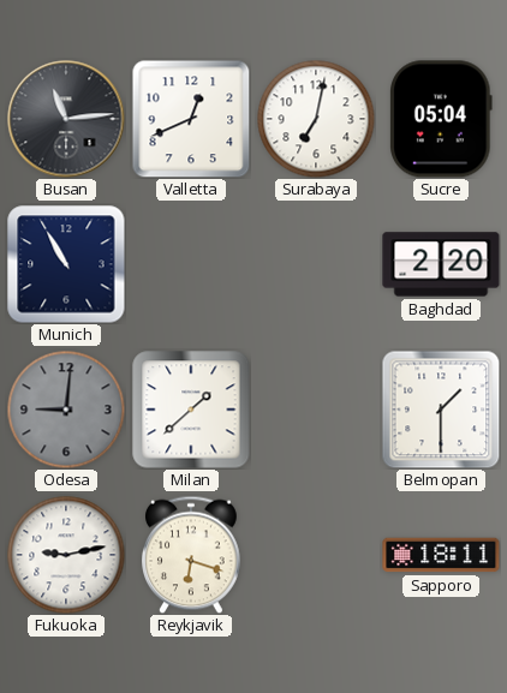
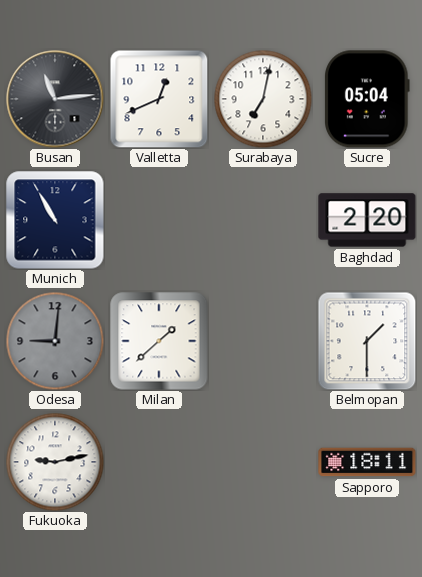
Reykjavik: 6:18 -> none (192, 555)
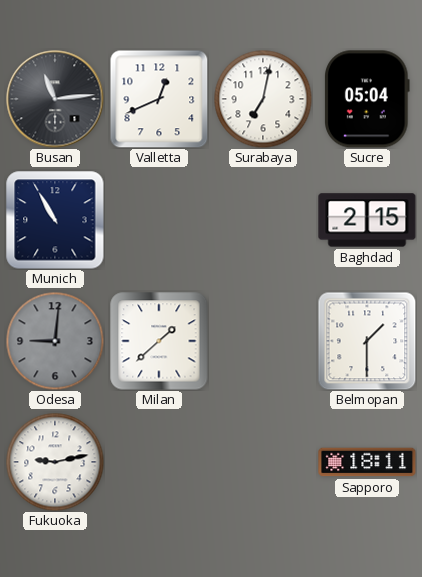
Baghdad: 2:20 -> 2:15 (367, 220)
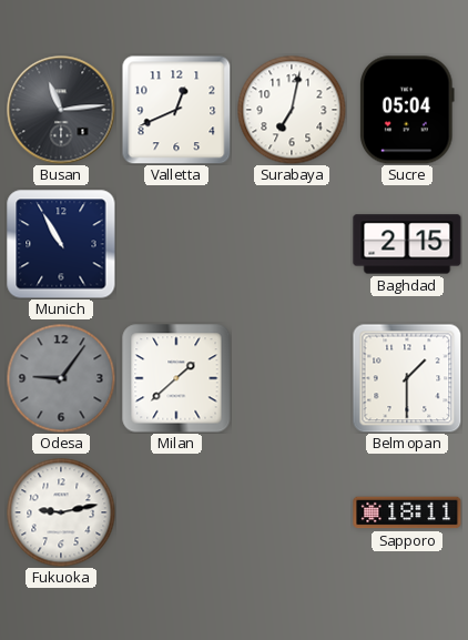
Odesa: 9:01 -> 9:06 (61, 378)
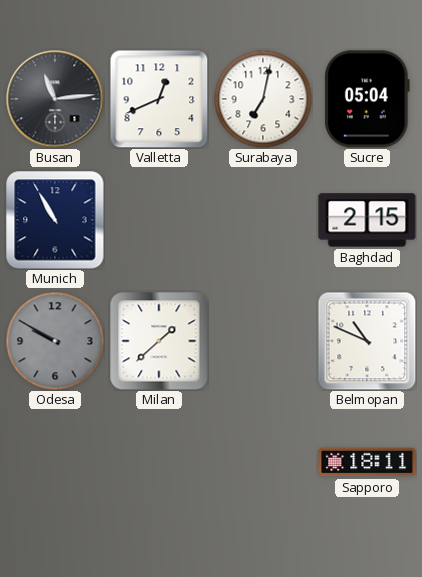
Odesa: 9:06 -> 9:50 (55, 341)
Belmopan: 1:30 -> 10:49 (367, 341)
Fukuoka: 9:13 -> none (61, 512)
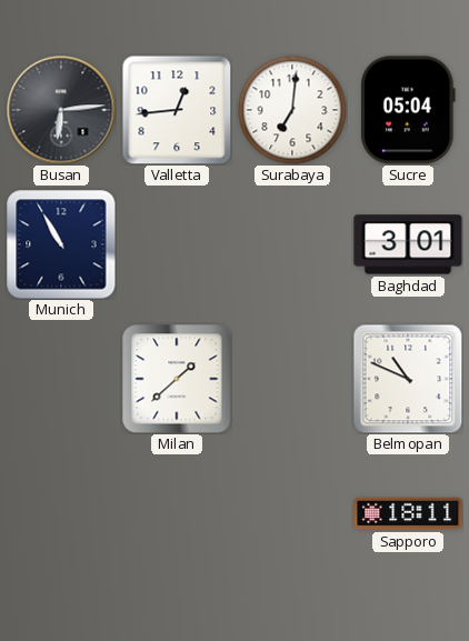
Busan: 11:14 -> 6:14 (61, 110)
Valletta: 12:41 -> 12:44 (177, 110)
Surabaya: 7:02 -> 7:01 (292, 110)
Baghdad: 2:15 -> 3:01 (408, 244)
Odesa: 9:50 -> none (55, 341)
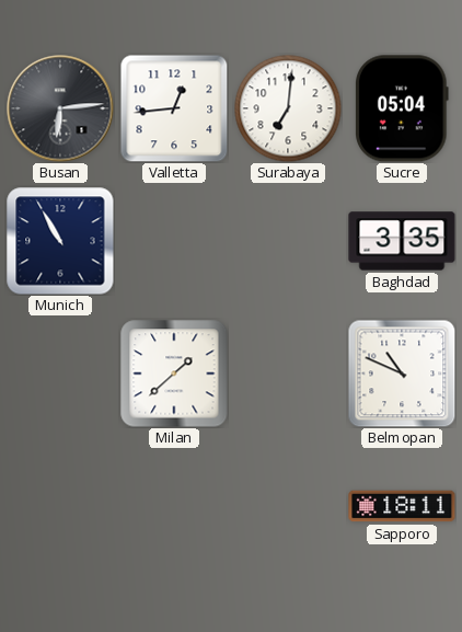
Baghdad: 3:01 -> 3:35 (402, 241)
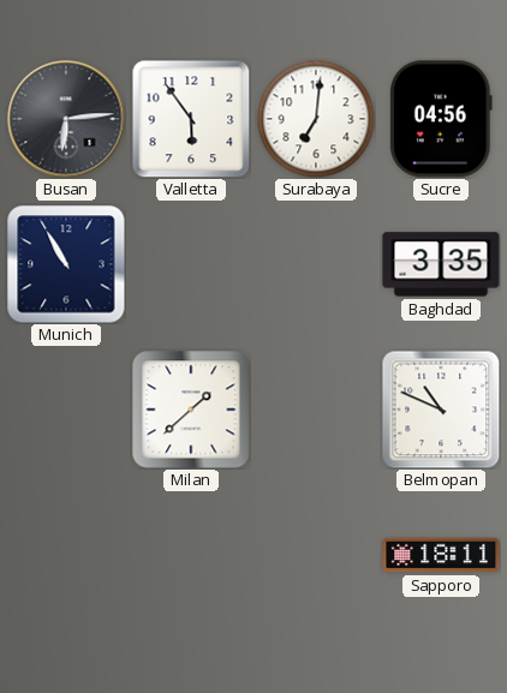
Valletta: 12:44 -> 5:54 (191, 119)
Sucre: 05:04 -> 04:56 (442, 119)
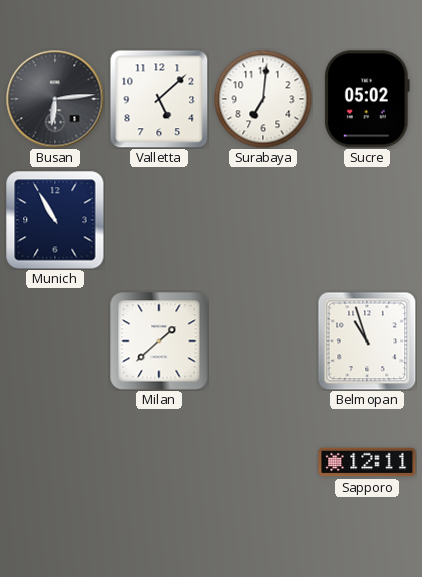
Valletta: 5:54 -> 5:08 (159, 99)
Sucre: 04:56 -> 05:02 (368, 99)
Baghdad: 3:35 -> none (441, 264)
Belmopan: 10:49 -> 10:57 (367, 341)
Sapporo: 18:11 -> 12:11 (367, 462)
